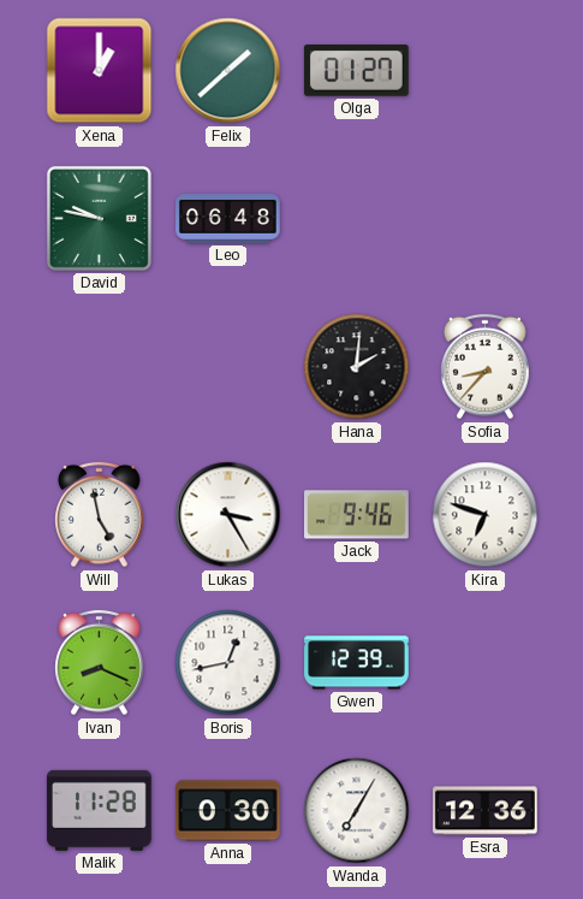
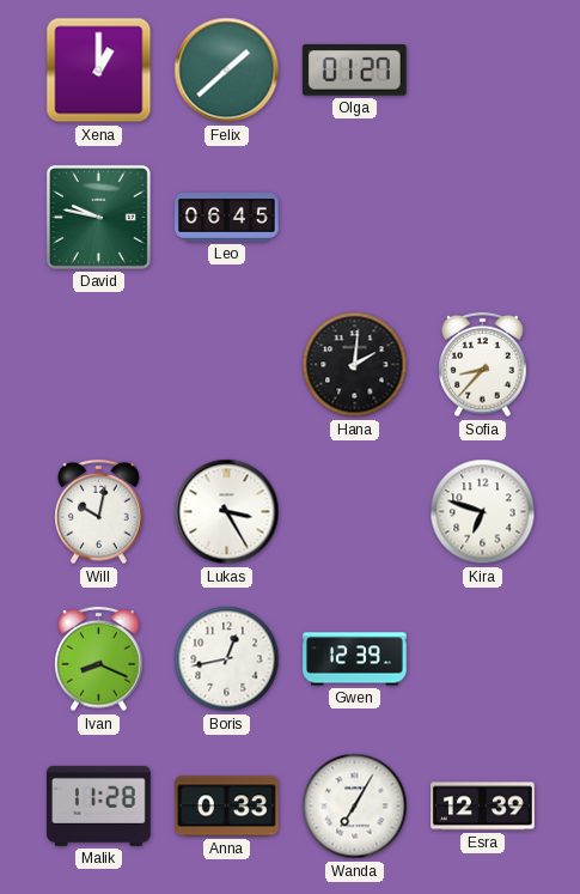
Leo: 06:48 -> 06:45 (227, 218)
Will: 4:58 -> 10:02 (99, 512)
Jack: 9:46 -> none (357, 515)
Anna: 0:30 -> 0:33 (227, 807)
Esra: 12:36 -> 12:39 (483, 807)
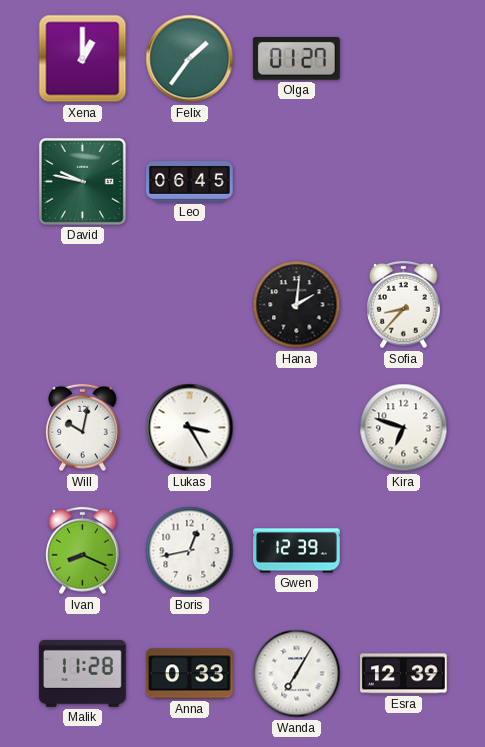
Felix: 1:38 -> 1:36 (190, 59)
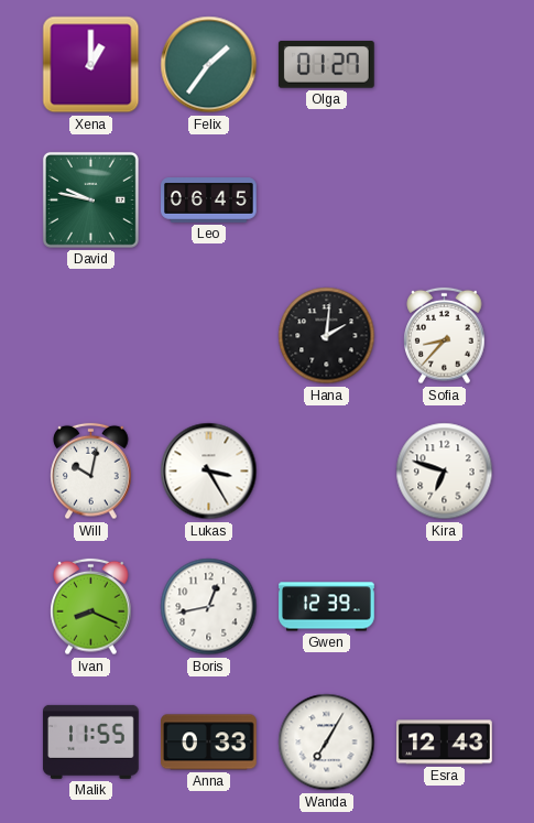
Malik: 11:28 -> 11:55 (91, 741)
Esra: 12:39 -> 12:43 (445, 743)
